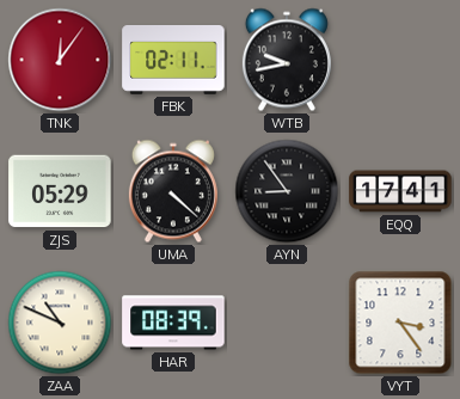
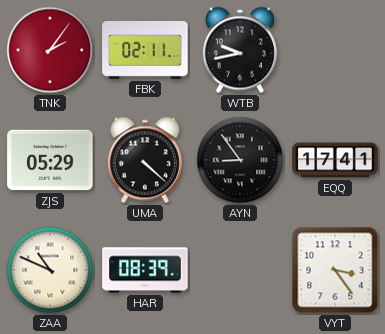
TNK: 12:06 -> 2:06 (50, 50)
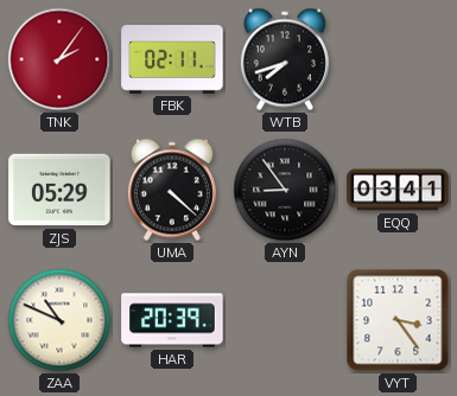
WTB: 9:43 -> 7:42 (285, 59)
EQQ: 17:41 -> 03:41 (398, 190)
HAR: 08:39 -> 20:39 (172, 320)
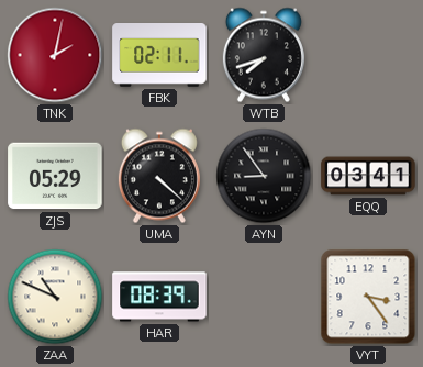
TNK: 2:06 -> 2:02 (55, 55)
HAR: 20:39 -> 08:39 (159, 297)
